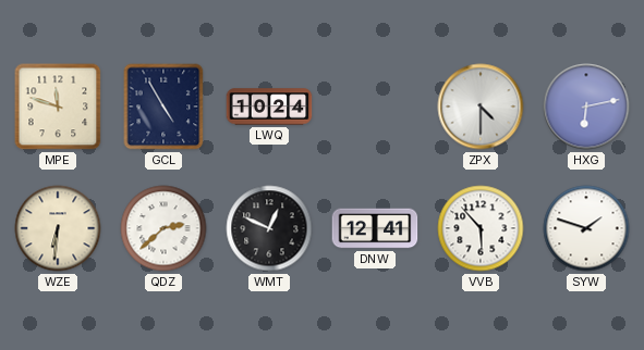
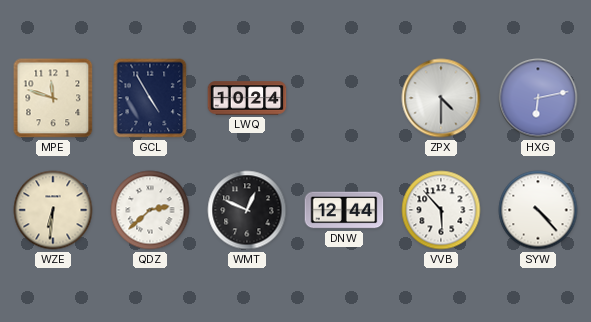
DNW: 12:41 -> 12:44 (344, 210)
SYW: 1:48 -> 4:23 (538, 210)
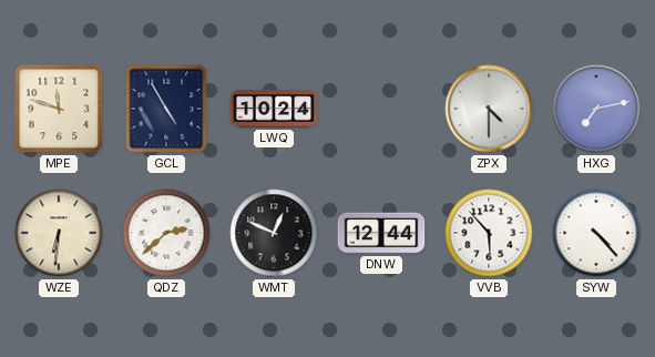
HXG: 6:13 -> 7:13 (596, 109)
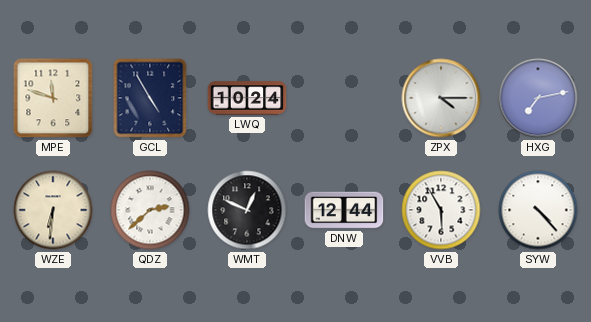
ZPX: 4:30 -> 4:15 (441, 98)
VVB: 5:53 -> 5:55 (441, 210)
